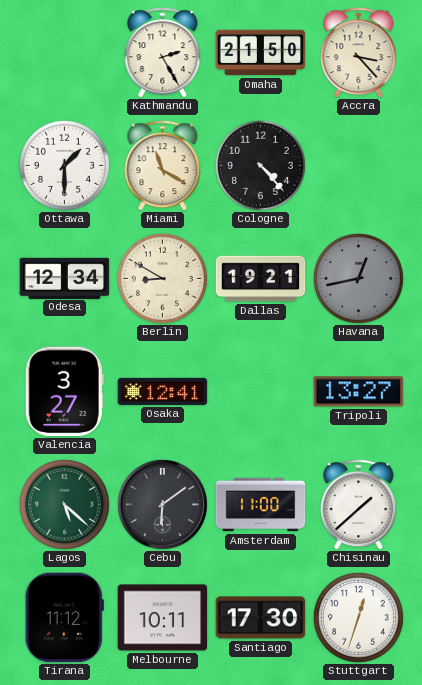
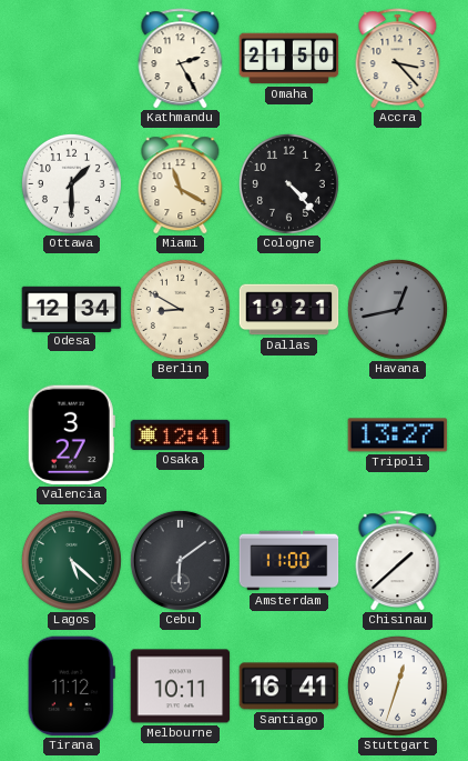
Santiago: 17:30 -> 16:41 (289, 687)
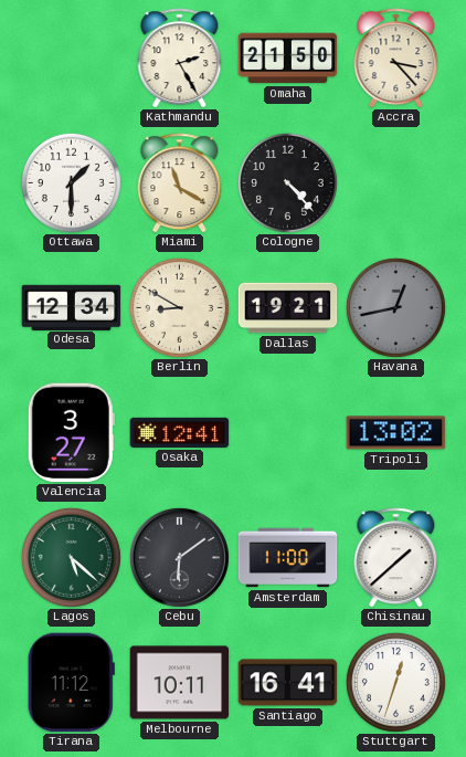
Tripoli: 13:27 -> 13:02 (396, 433)
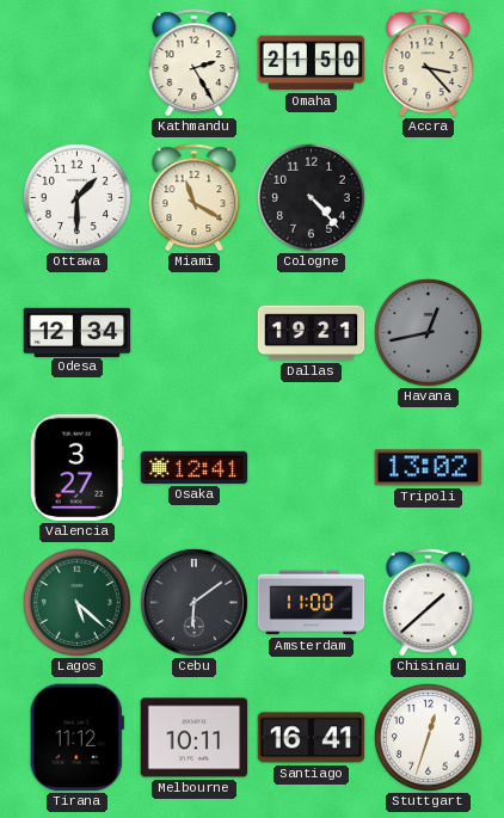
Berlin: 8:50 -> none (179, 307)
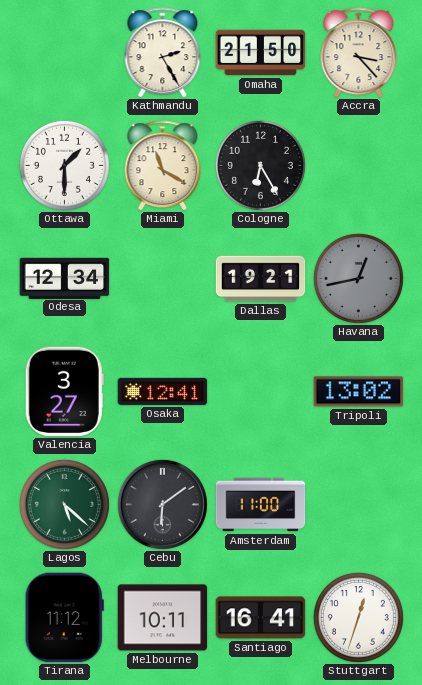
Cologne: 4:23 -> 6:25 (260, 165)
Chisinau: 1:38 -> none (429, 603)
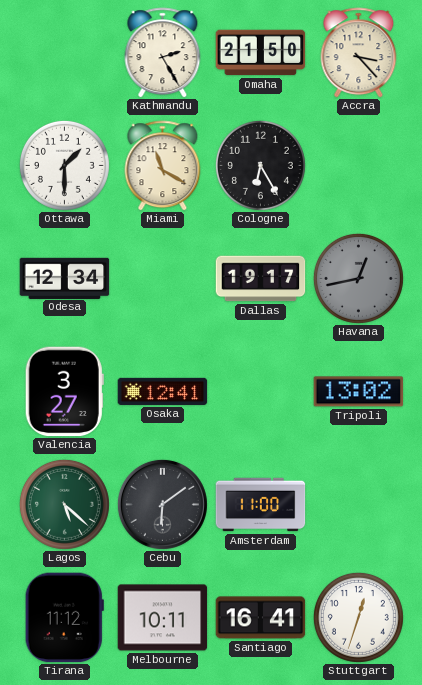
Dallas: 19:21 -> 19:17 (261, 279)
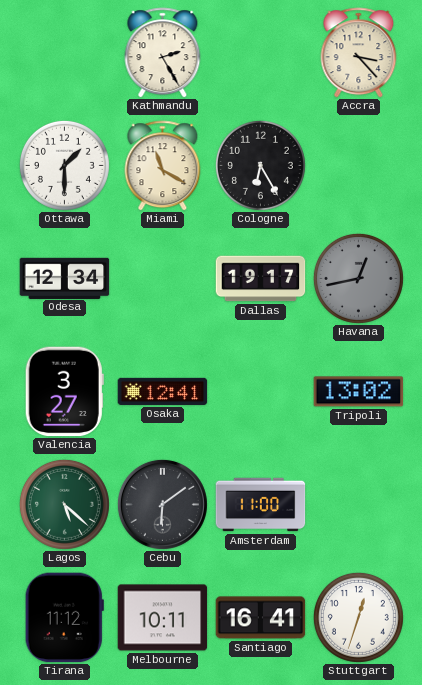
Omaha: 21:50 -> none (261, 53)
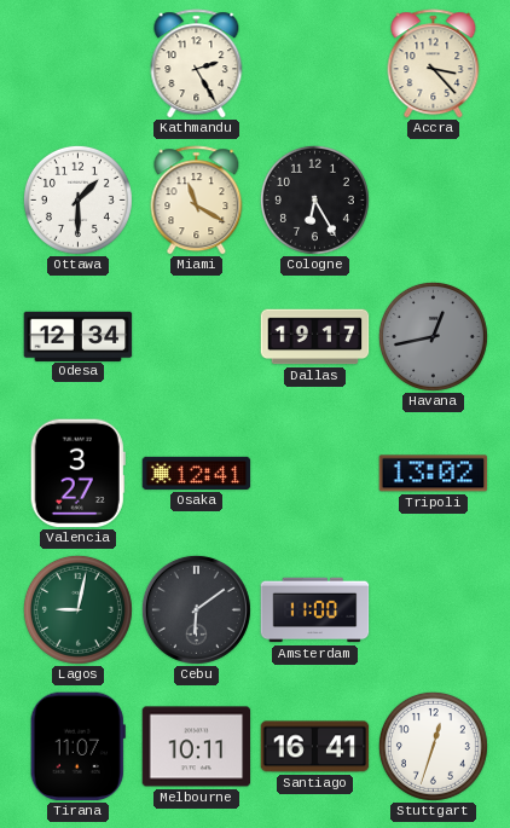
Lagos: 5:22 -> 9:02 (77, 609)
Tirana: 11:12 -> 11:07 (77, 747)
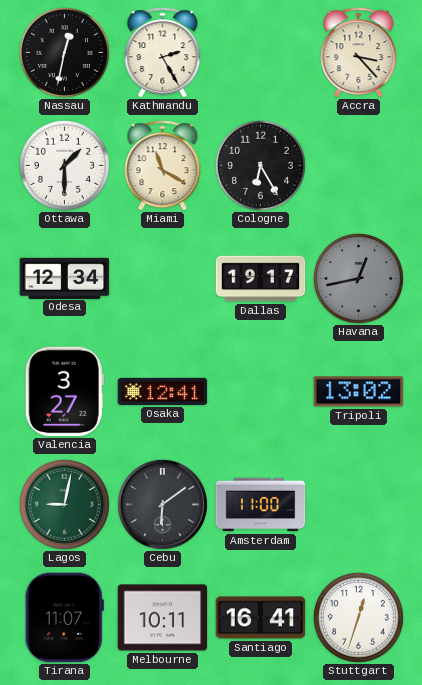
Nassau: none -> 12:32 (64, 52)
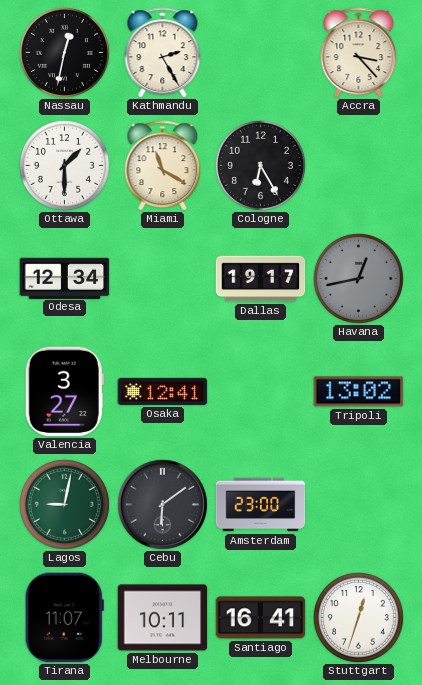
Amsterdam: 11:00 -> 23:00 (261, 505)
